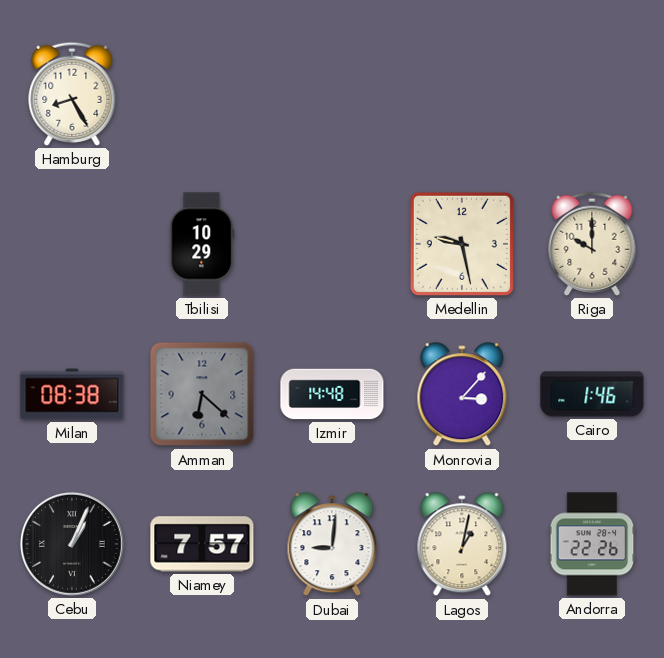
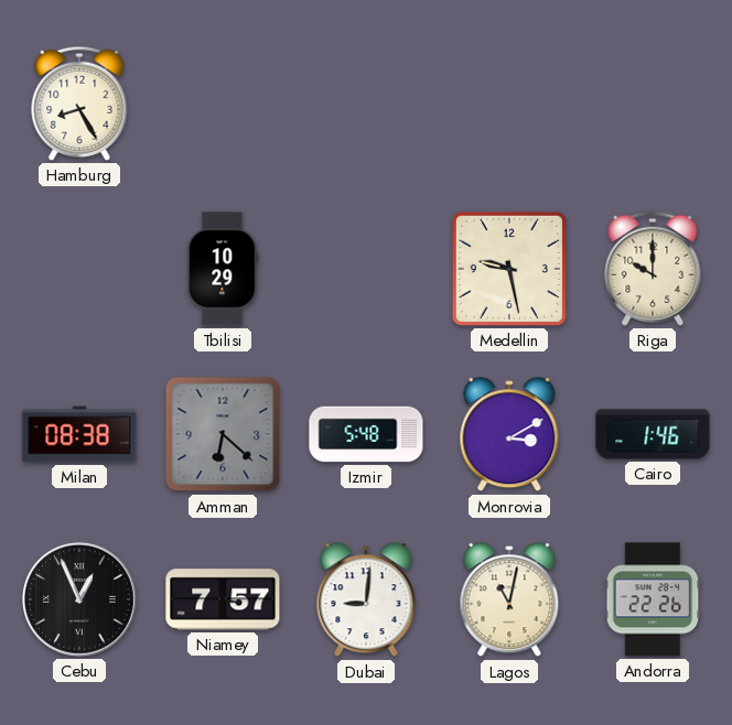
Izmir: 14:48 -> 5:48 (366, 434)
Monrovia: 3:07 -> 3:10 (509, 435)
Cebu: 1:04 -> 12:56 (79, 599)
Lagos: 1:02 -> 11:02 (509, 600)
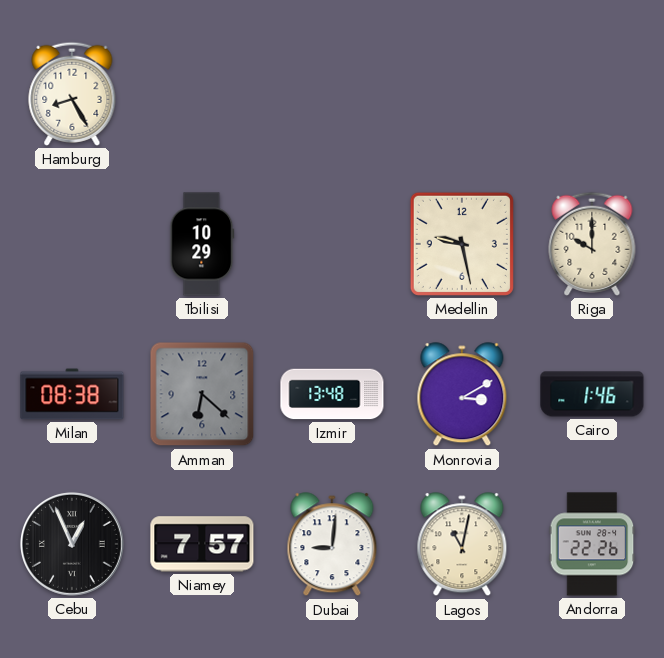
Izmir: 5:48 -> 13:48 (332, 394)
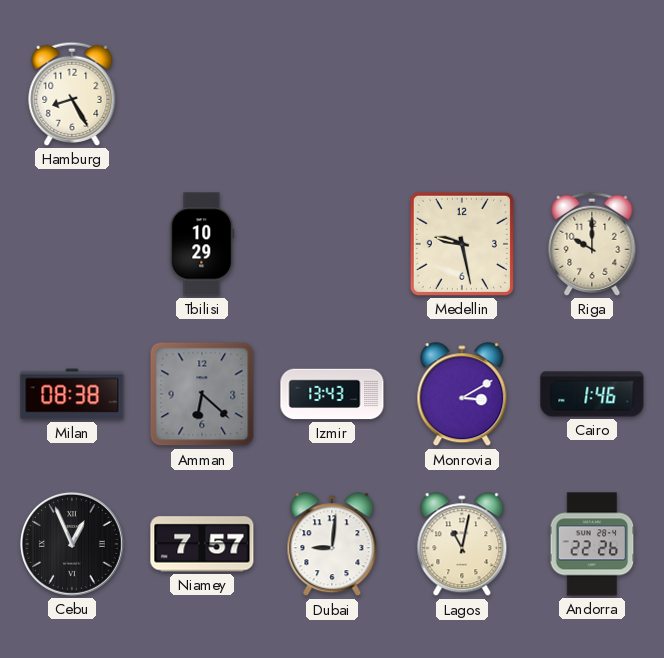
Izmir: 13:48 -> 13:43 (332, 394)
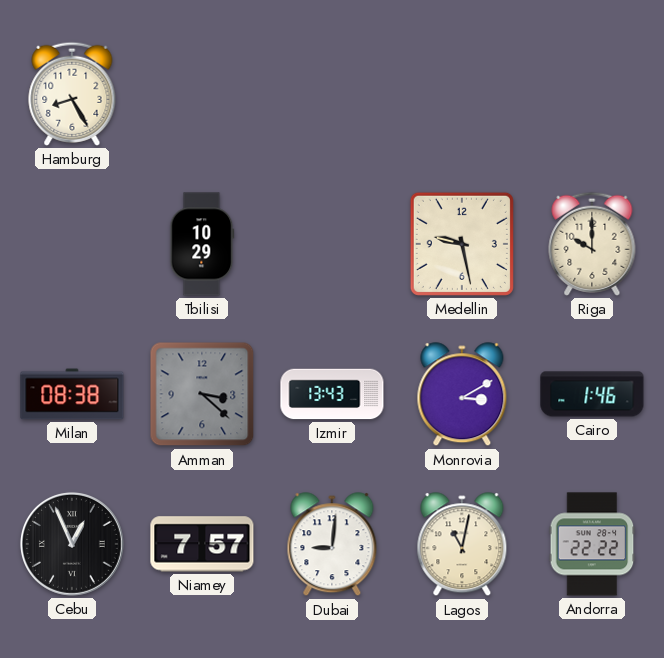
Amman: 6:22 -> 3:22 (202, 394)
Andorra: 22:26 -> 22:22 (592, 544)
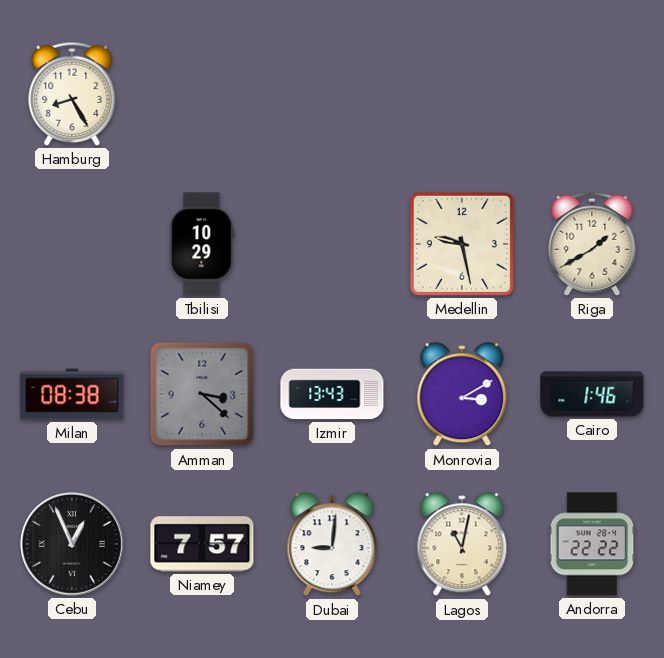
Riga: 10:00 -> 1:40 (592, 244)
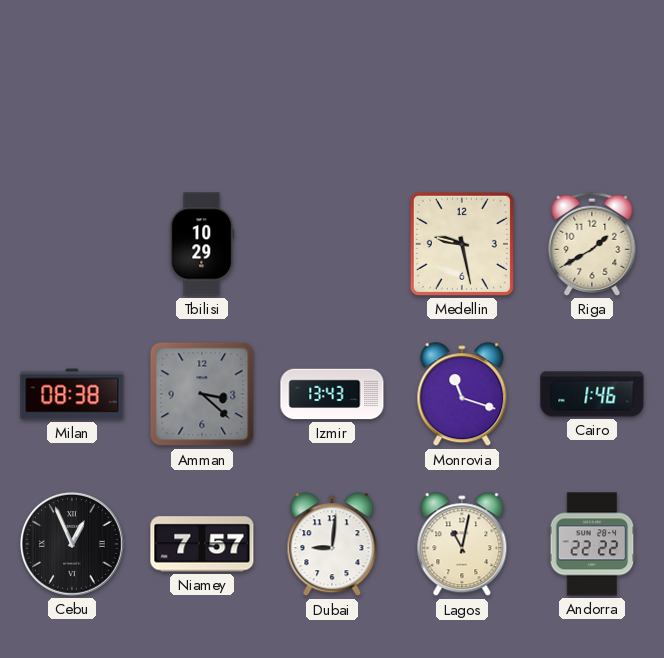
Hamburg: 8:25 -> none (72, 94)
Monrovia: 3:10 -> 11:18 (462, 395)
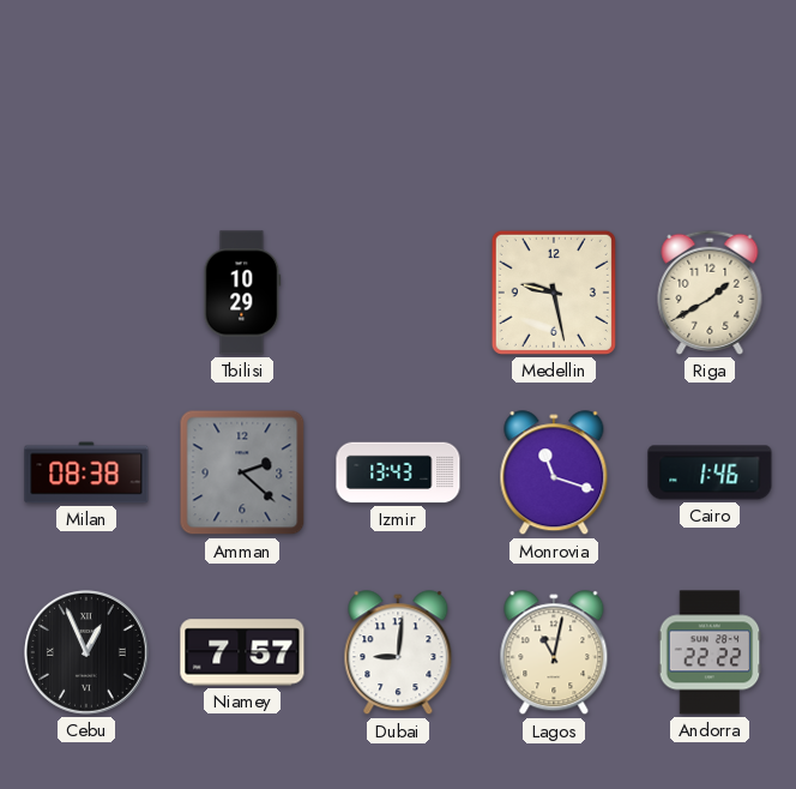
Amman: 3:22 -> 2:22 (242, 472)
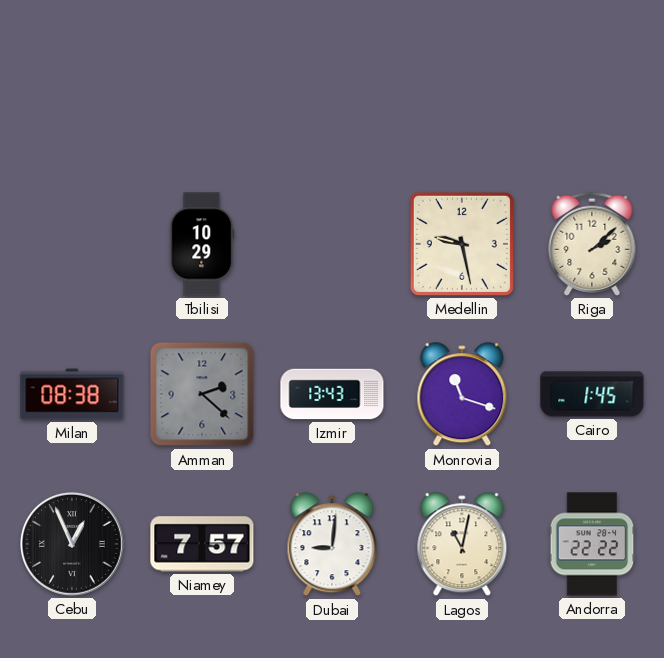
Riga: 1:40 -> 2:08 (592, 244)
Cairo: 1:46 -> 1:45 (592, 394)
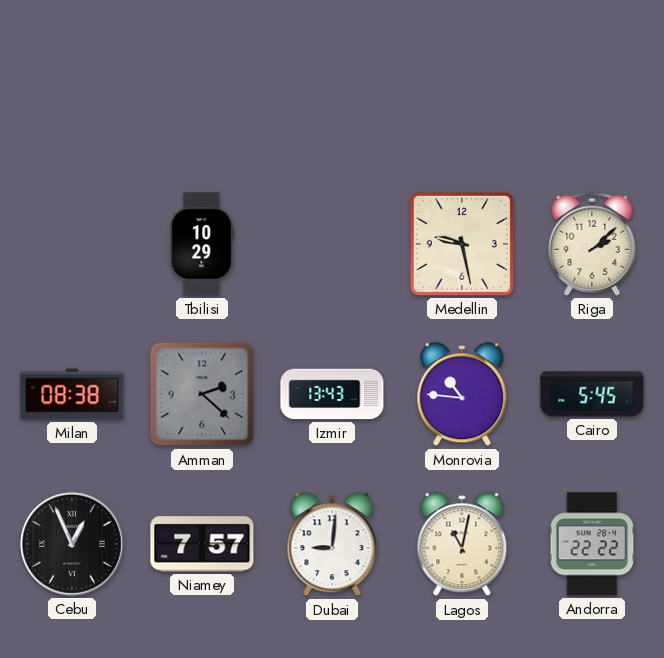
Monrovia: 11:18 -> 10:46 (462, 395)
Cairo: 1:45 -> 5:45 (592, 394)
